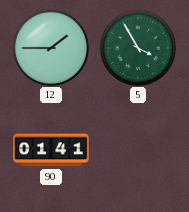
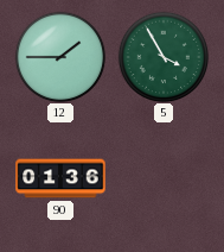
90: 01:41 -> 01:36 (60, 178)
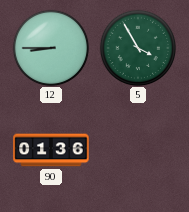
12: 1:45 -> 8:45 (51, 48)
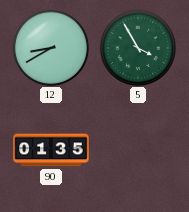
12: 8:45 -> 8:40 (51, 48)
90: 01:36 -> 01:35 (51, 150)
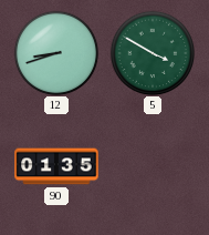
12: 8:40 -> 8:42 (56, 53)
5: 3:55 -> 3:50 (153, 53)
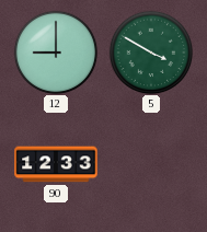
12: 8:42 -> 9:00 (56, 53)
90: 01:35 -> 12:33 (56, 164)
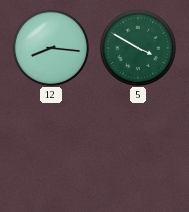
12: 9:00 -> 8:16 (51, 48)
90: 12:33 -> none (56, 164)
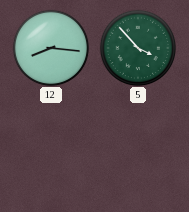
5: 3:50 -> 3:53 (138, 48)
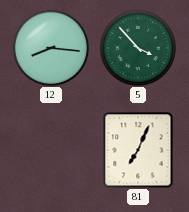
81: none -> 7:04 (138, 150)
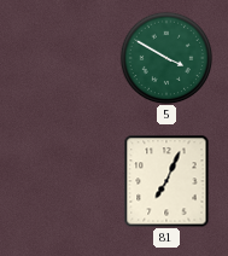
12: 8:16 -> none (51, 48)
5: 3:53 -> 3:50 (166, 58)
